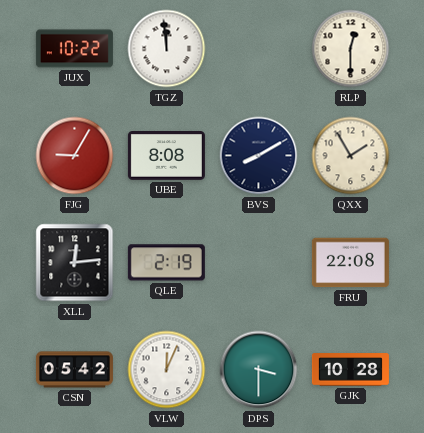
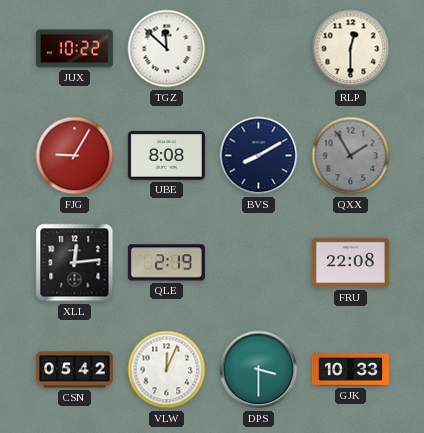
TGZ: 11:59 -> 11:52 (167, 49)
QXX dial: cream -> grey (351, 156)
GJK: 10:28 -> 10:33 (350, 370)
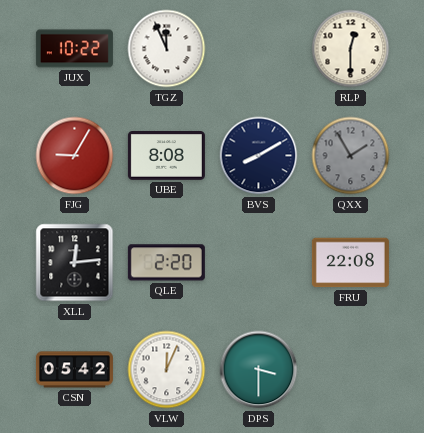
TGZ: 11:52 -> 11:56 (167, 49)
QLE: 2:19 -> 2:20 (166, 263)
GJK: 10:33 -> none (350, 370)
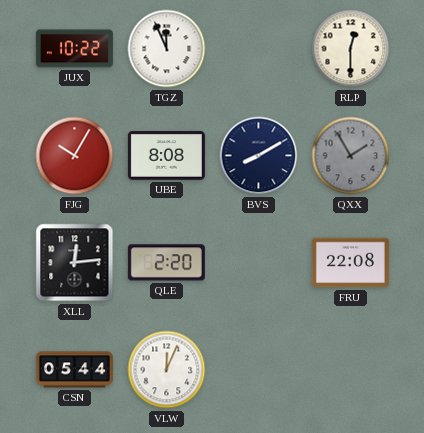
FJG: 9:05 -> 10:05 (75, 156)
CSN: 05:42 -> 05:44 (74, 370)
DPS: 3:30 -> none (259, 370)
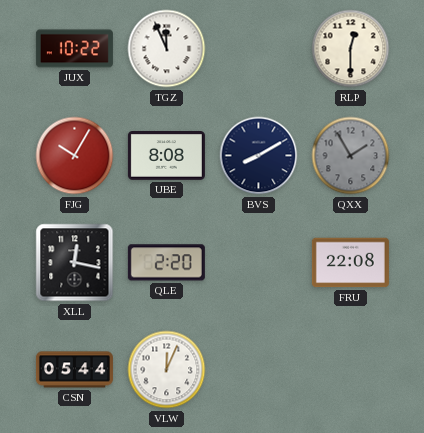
XLL: 12:14 -> 12:17 (75, 263)
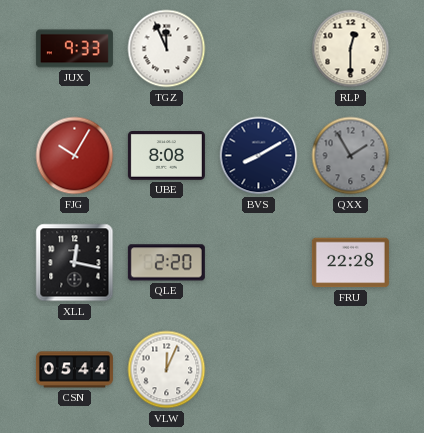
JUX: 10:22 -> 9:33 (74, 49)
FRU: 22:08 -> 22:28 (350, 263)
